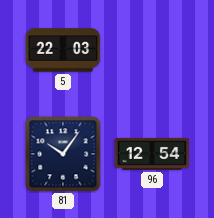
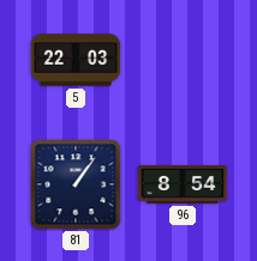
81: 10:06 -> 1:06 (76, 184)
96: 12:54 -> 8:54 (183, 184)
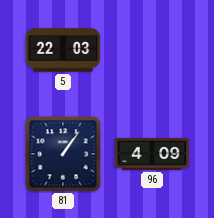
96: 8:54 -> 4:09 (152, 154)
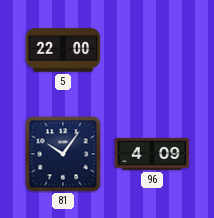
5: 22:03 -> 22:00 (63, 50)
81: 1:06 -> 10:06 (63, 154)
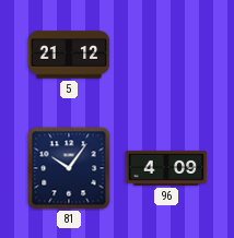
5: 22:00 -> 21:12 (69, 55)
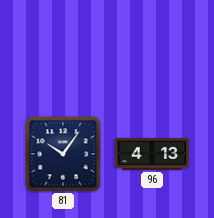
5: 21:12 -> none (69, 55)
96: 4:09 -> 4:13 (152, 154)
